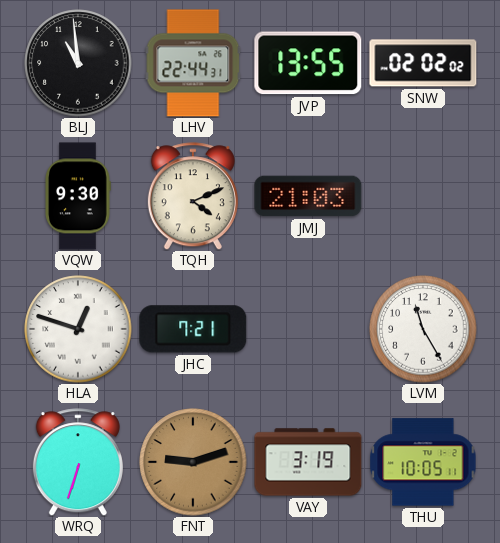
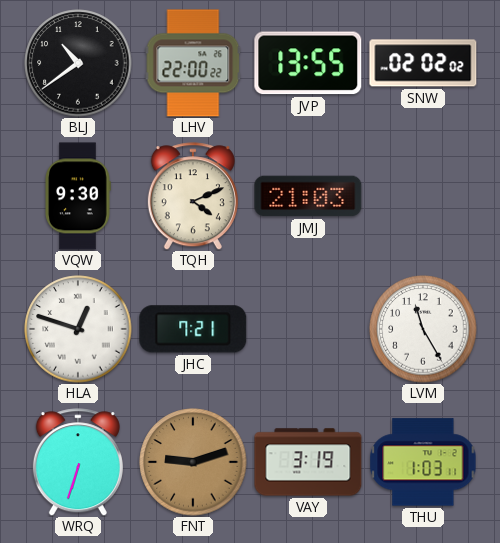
BLJ: 10:59 -> 10:39 (78, 63)
LHV: 22:44 -> 22:00 (193, 63)
THU: 10:05 -> 1:03 (423, 462)
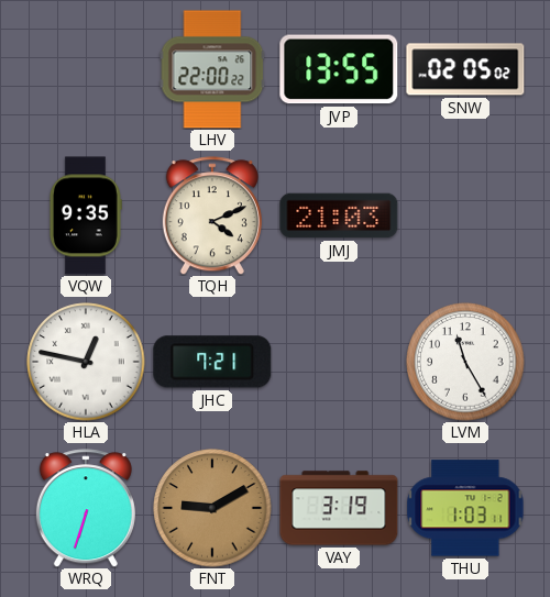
BLJ: 10:39 -> none (78, 63)
SNW: 02:02 -> 02:05 (465, 69)
VQW: 9:30 -> 9:35 (86, 215)
HLA: 12:48 -> 12:47 (86, 362)
FNT: 9:12 -> 9:10 (212, 508)
